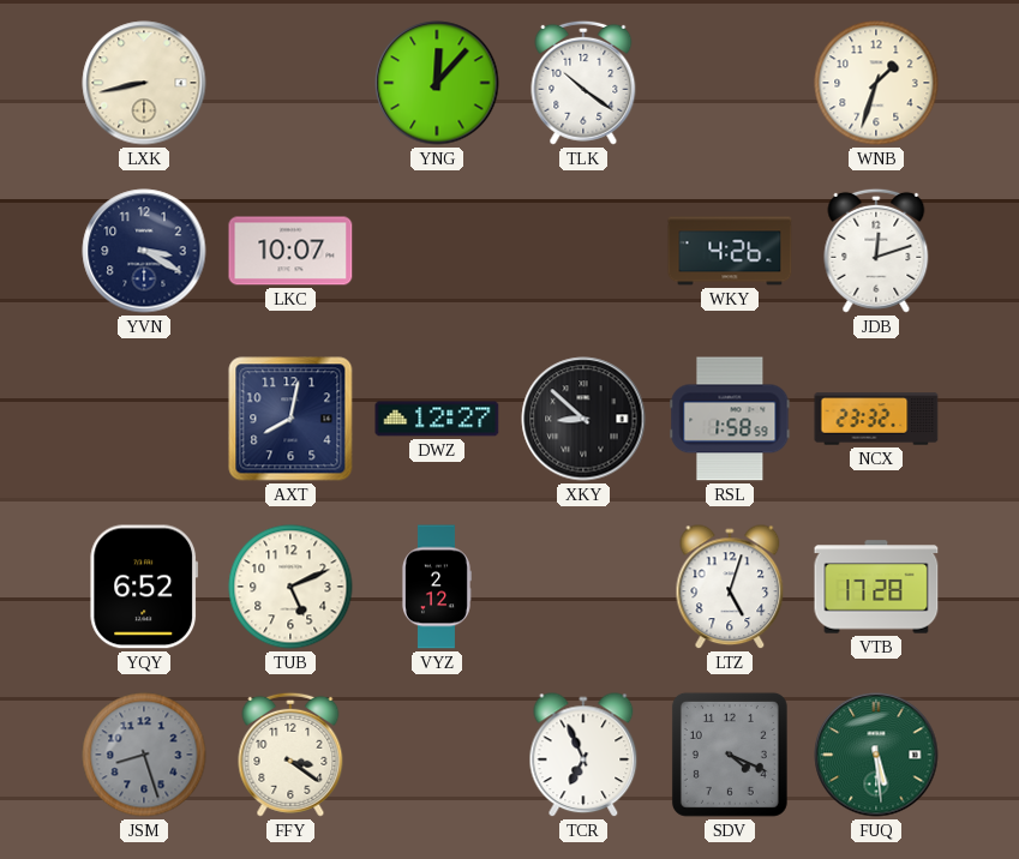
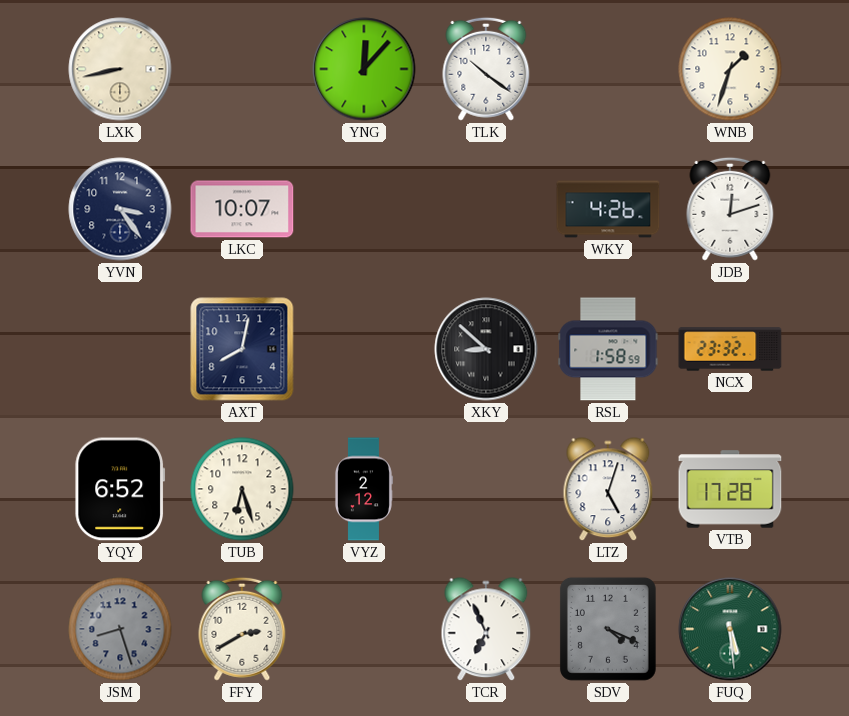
YVN: 3:20 -> 3:24 (120, 209)
DWZ: 12:27 -> none (437, 419)
TUB: 5:11 -> 6:27 (242, 489)
FFY: 3:21 -> 2:40 (242, 629)
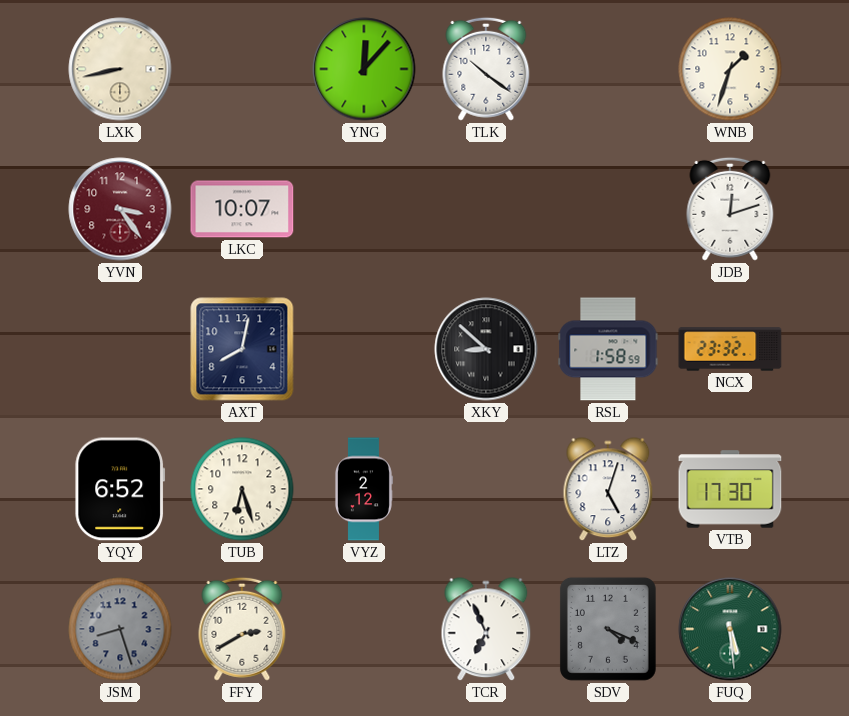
YVN dial: navy -> burgundy (120, 209)
WKY: 4:26 -> none (608, 209)
VTB: 17:28 -> 17:30 (730, 489)
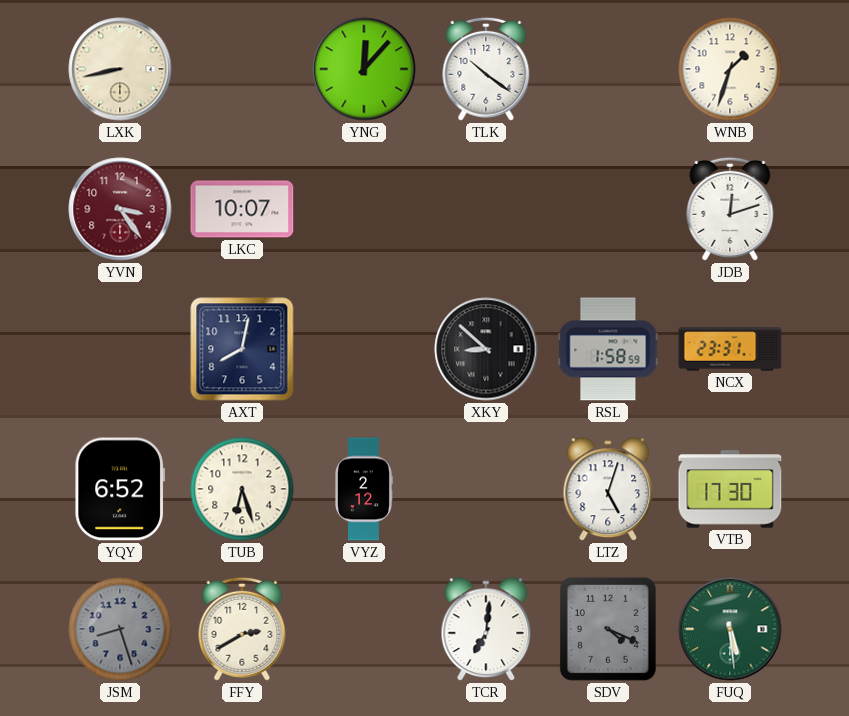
NCX: 23:32 -> 23:31 (730, 349)
TCR: 6:56 -> 7:01 (486, 630)
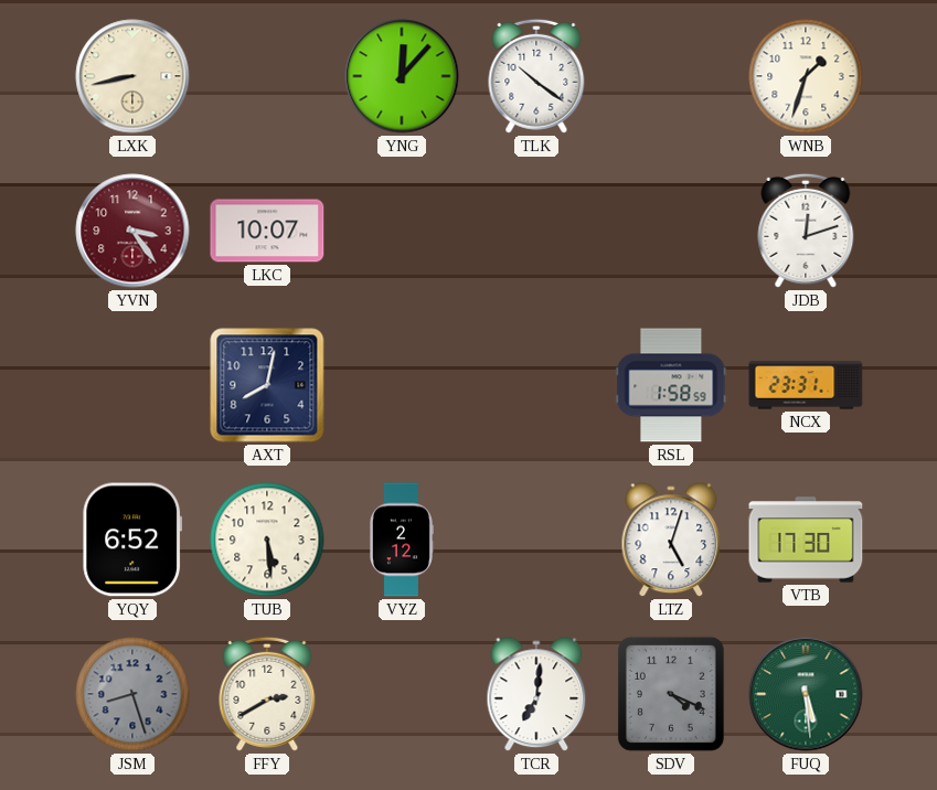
XKY: 8:52 -> none (486, 349)
TUB: 6:27 -> 5:29 (267, 540)
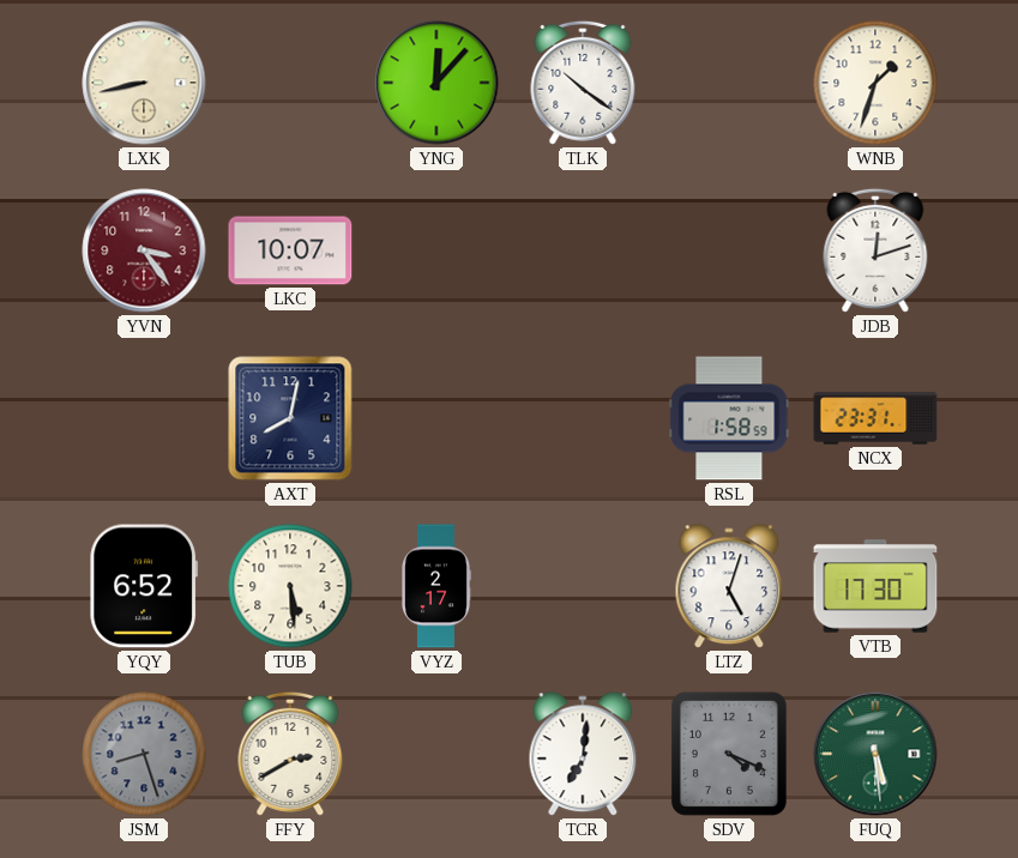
VYZ: 2:12 -> 2:17 (435, 586)
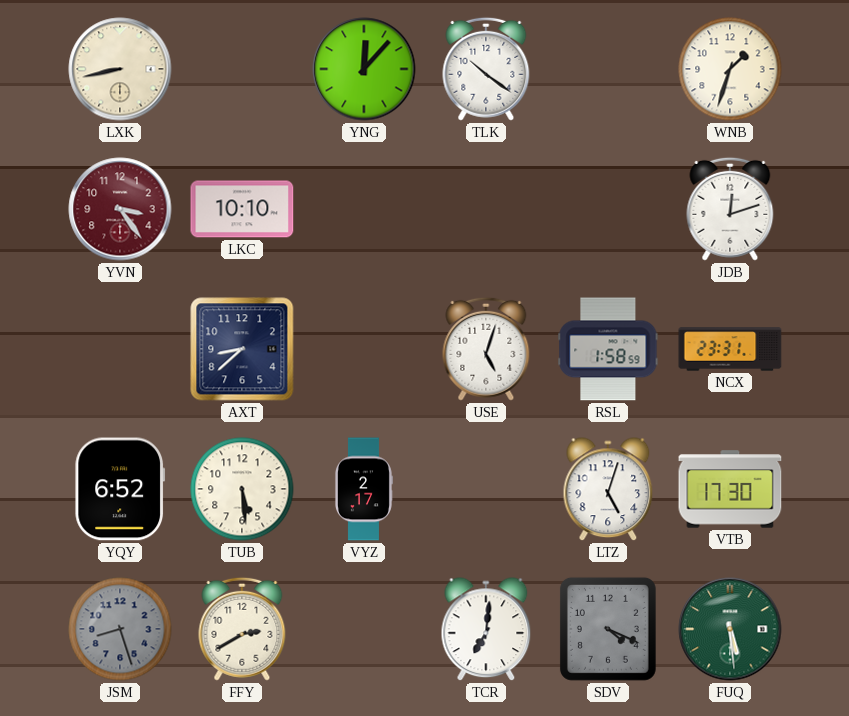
LKC: 10:07 -> 10:10 (242, 209)
AXT: 8:02 -> 8:38 (242, 349)
USE: none -> 5:03 (486, 349)
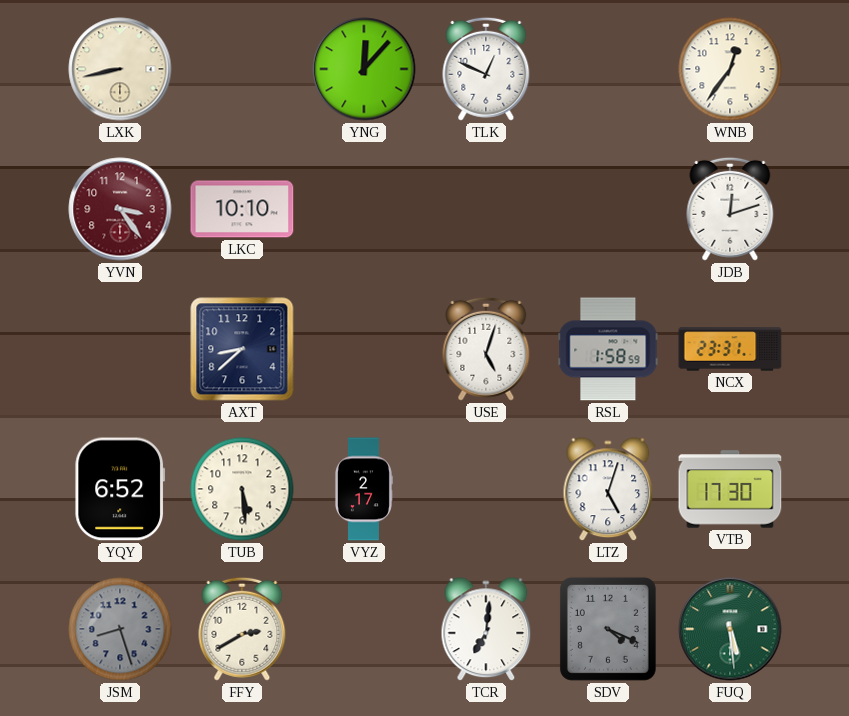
TLK: 10:21 -> 12:49 (486, 69)
WNB: 1:33 -> 12:36 (730, 69)
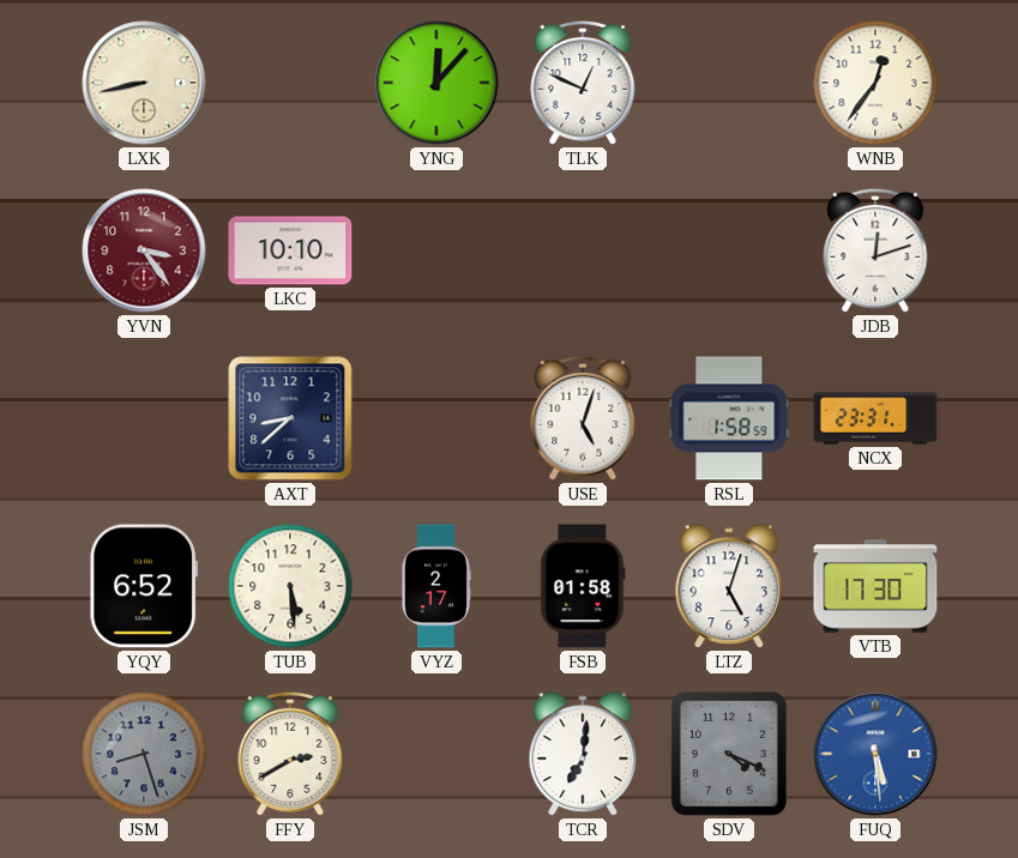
FSB: none -> 01:58 (583, 586)
FUQ dial: green -> blue (875, 754)
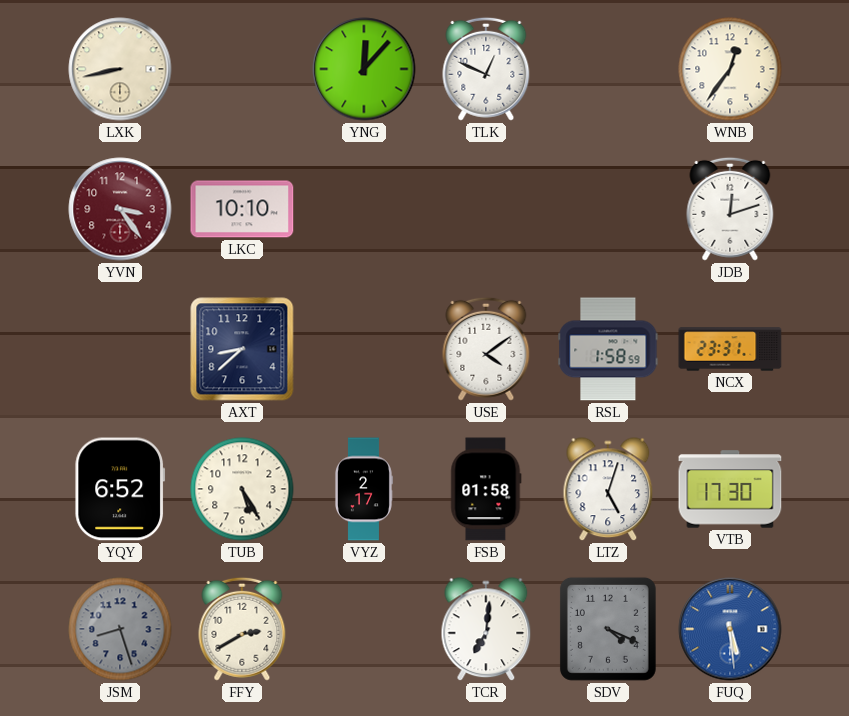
USE: 5:03 -> 4:09 (486, 349)
TUB: 5:29 -> 5:25 (242, 489)
